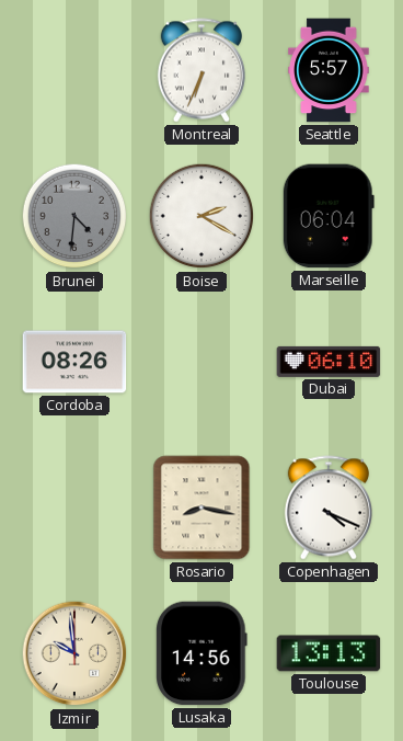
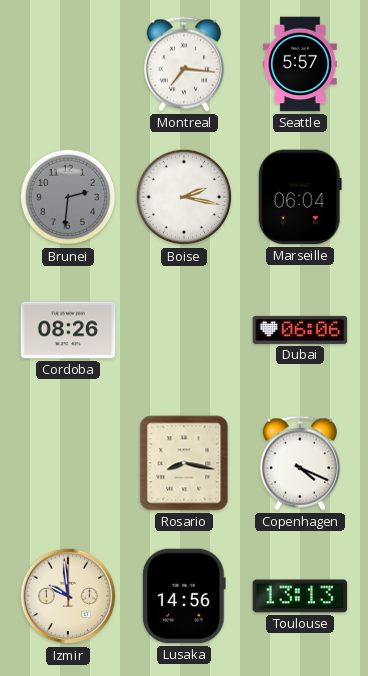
Montreal: 6:34 -> 7:16 (184, 64)
Brunei: 4:31 -> 2:31 (68, 197)
Boise: 2:20 -> 2:17 (184, 197)
Dubai: 06:10 -> 06:06 (300, 330)
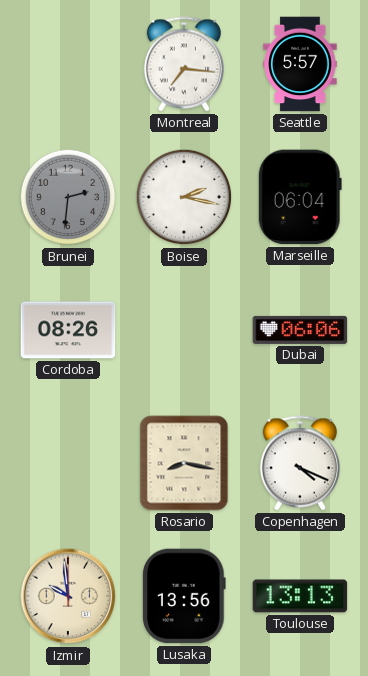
Lusaka: 14:56 -> 13:56 (184, 596)
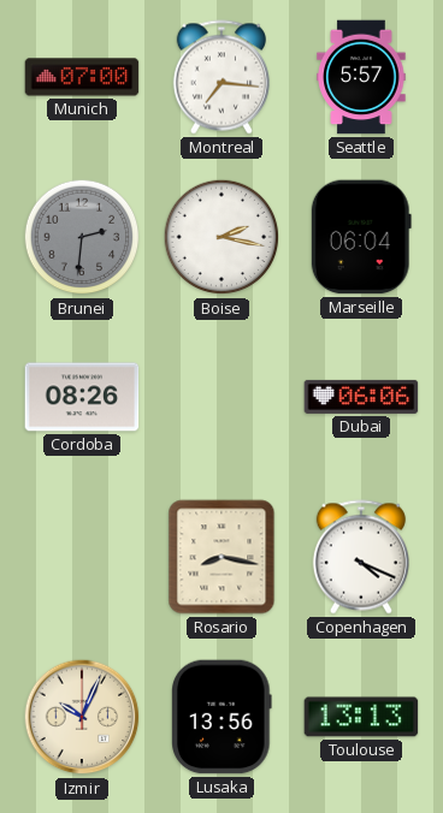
Munich: none -> 07:00 (82, 77)
Izmir: 9:59 -> 10:04 (82, 717)
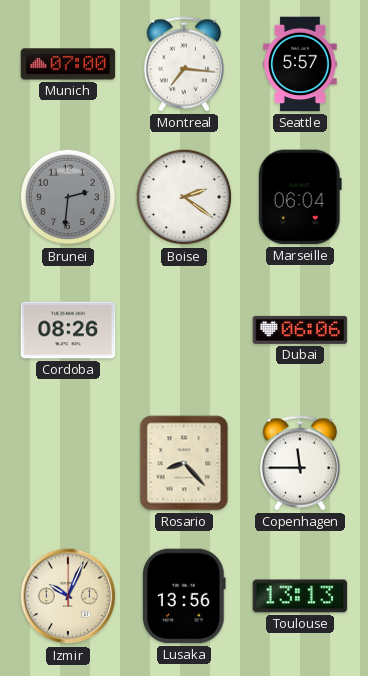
Boise: 2:17 -> 2:21 (184, 197)
Rosario: 8:17 -> 8:23 (184, 463)
Copenhagen: 4:19 -> 11:45 (300, 463)
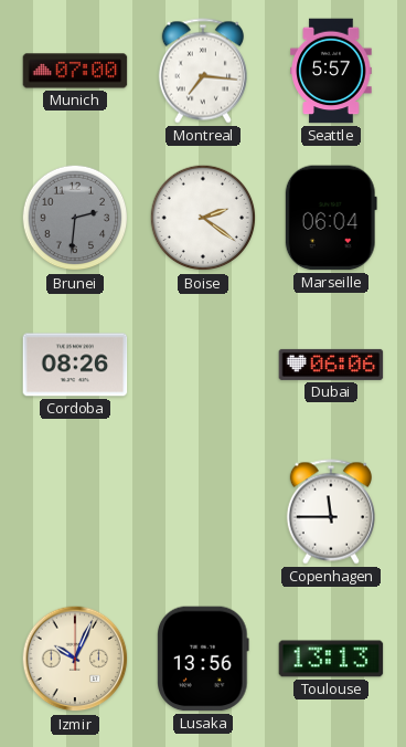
Rosario: 8:23 -> none (184, 463)
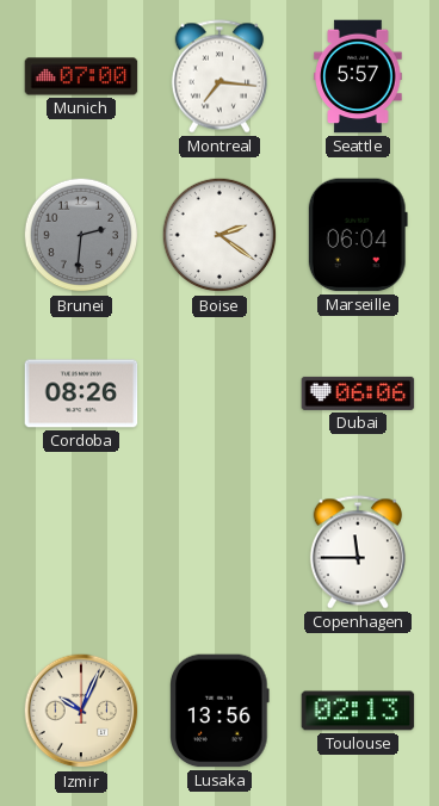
Toulouse: 13:13 -> 02:13 (358, 711)
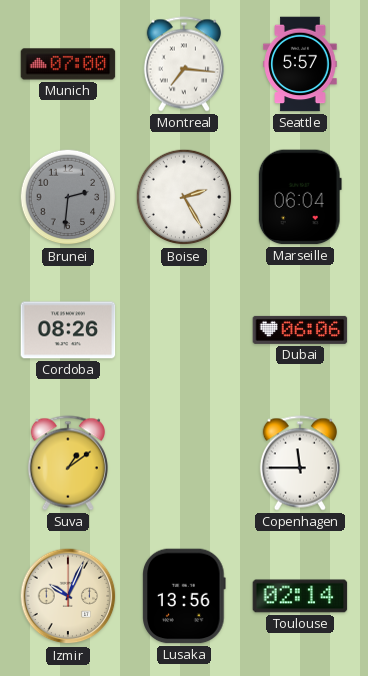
Boise: 2:21 -> 2:25 (184, 197)
Suva: none -> 1:09 (68, 463)
Toulouse: 02:13 -> 02:14 (300, 596)
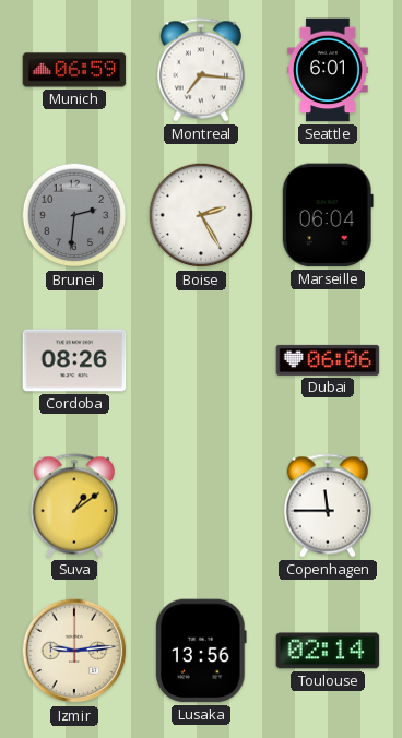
Munich: 07:00 -> 06:59 (74, 70)
Seattle: 5:57 -> 6:01 (328, 70)
Izmir: 10:04 -> 9:14 (74, 651)
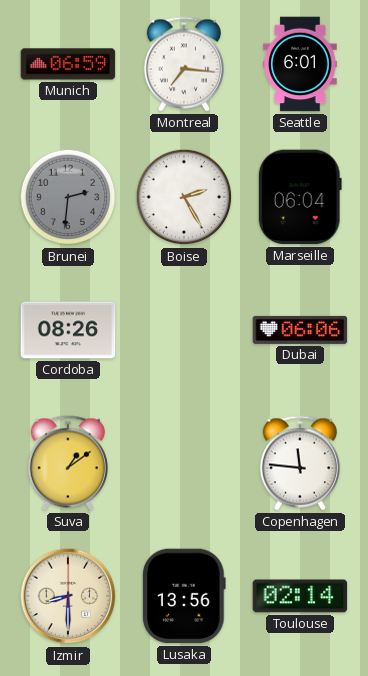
Copenhagen: 11:45 -> 11:46 (300, 463)
Izmir: 9:14 -> 8:30 (68, 596)
